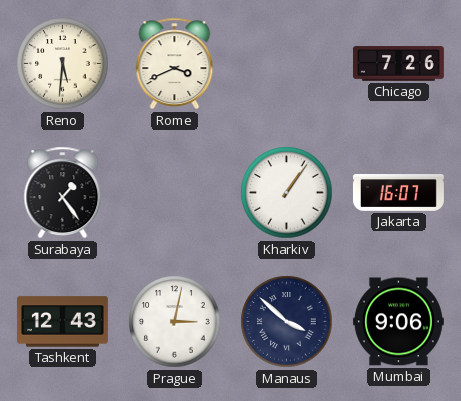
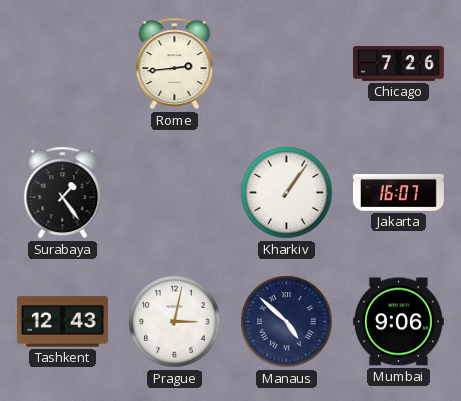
Reno: 5:31 -> none (63, 64)
Rome: 3:41 -> 2:44 (175, 64)
Manaus: 3:52 -> 4:52 (287, 322)
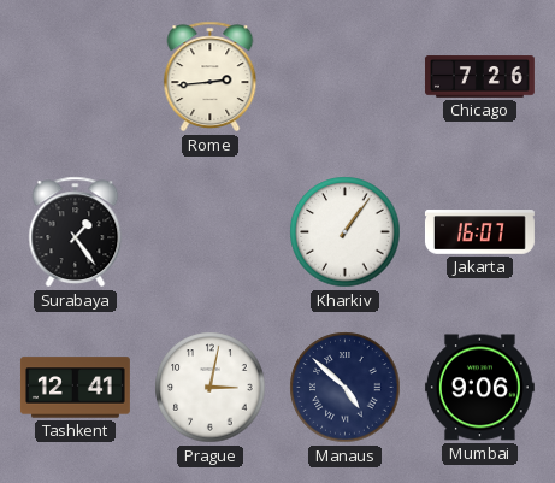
Tashkent: 12:43 -> 12:41 (75, 388)
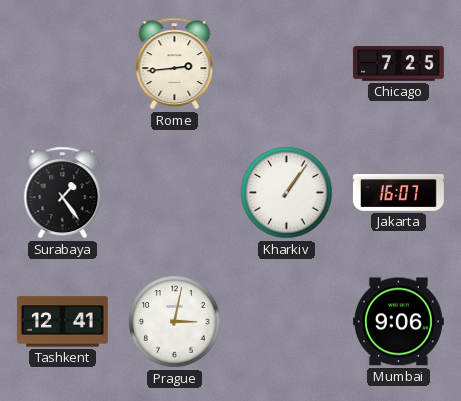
Chicago: 7:26 -> 7:25 (398, 64)
Manaus: 4:52 -> none (346, 388)
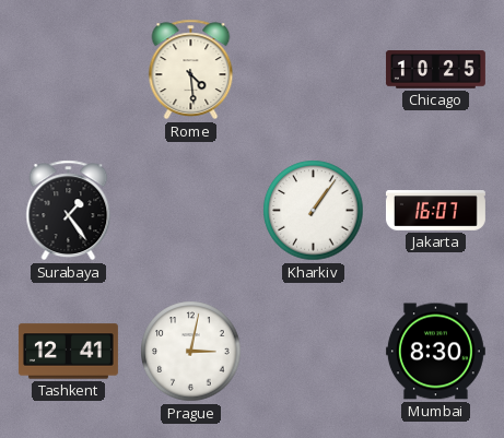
Rome: 2:44 -> 4:29 (191, 70)
Chicago: 7:25 -> 10:25 (435, 70)
Mumbai: 9:06 -> 8:30 (435, 352)
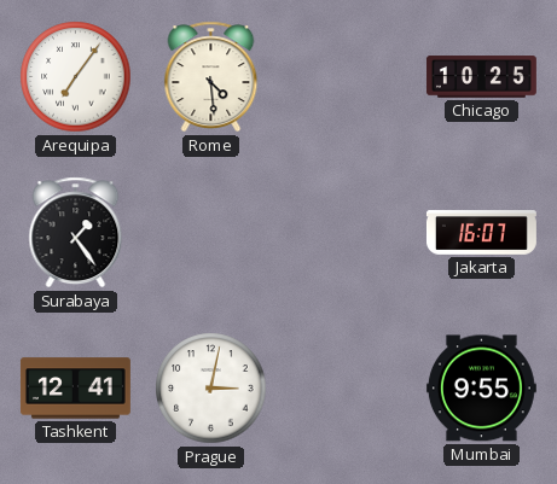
Arequipa: none -> 7:06 (76, 77)
Kharkiv: 1:06 -> none (314, 211)
Mumbai: 8:30 -> 9:55 (481, 389)
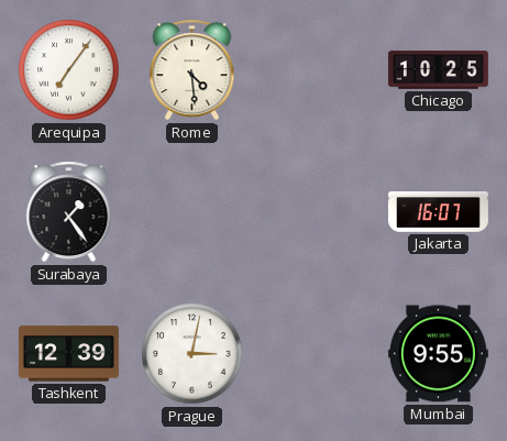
Tashkent: 12:41 -> 12:39 (68, 354)
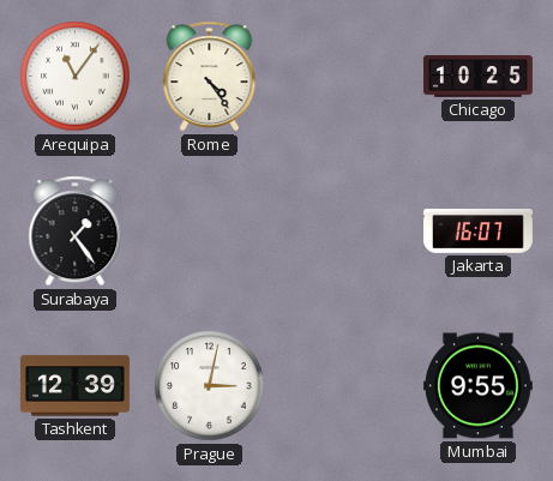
Arequipa: 7:06 -> 11:06 (76, 77)
Rome: 4:29 -> 4:24 (210, 77)
